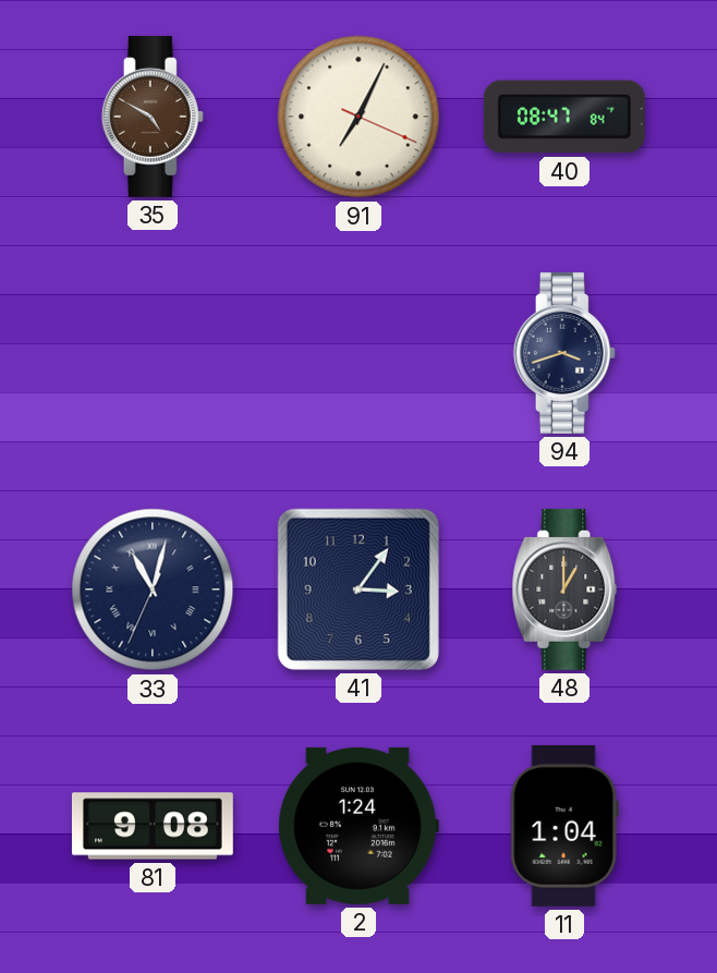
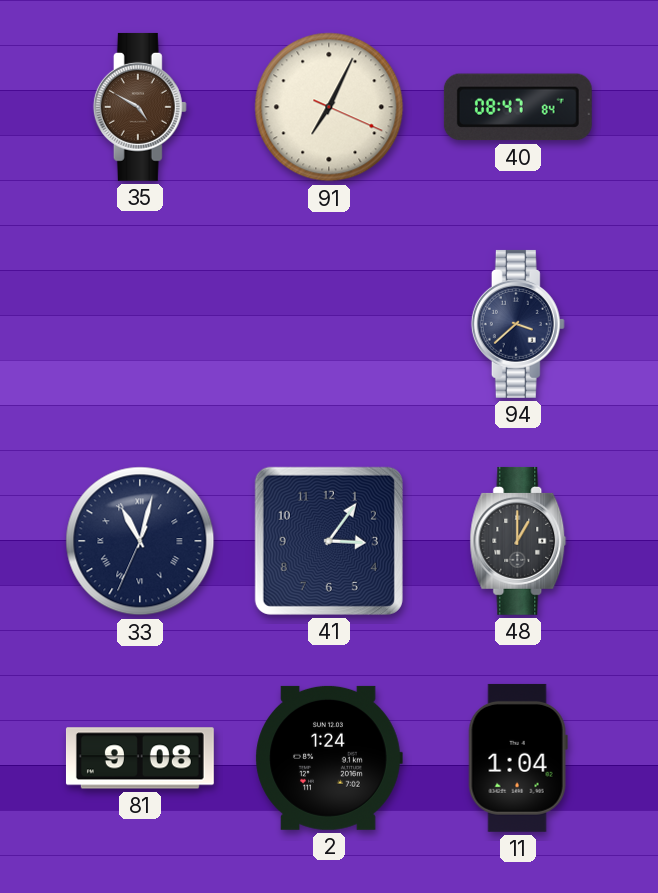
94: 3:42 -> 3:38 (518, 324)
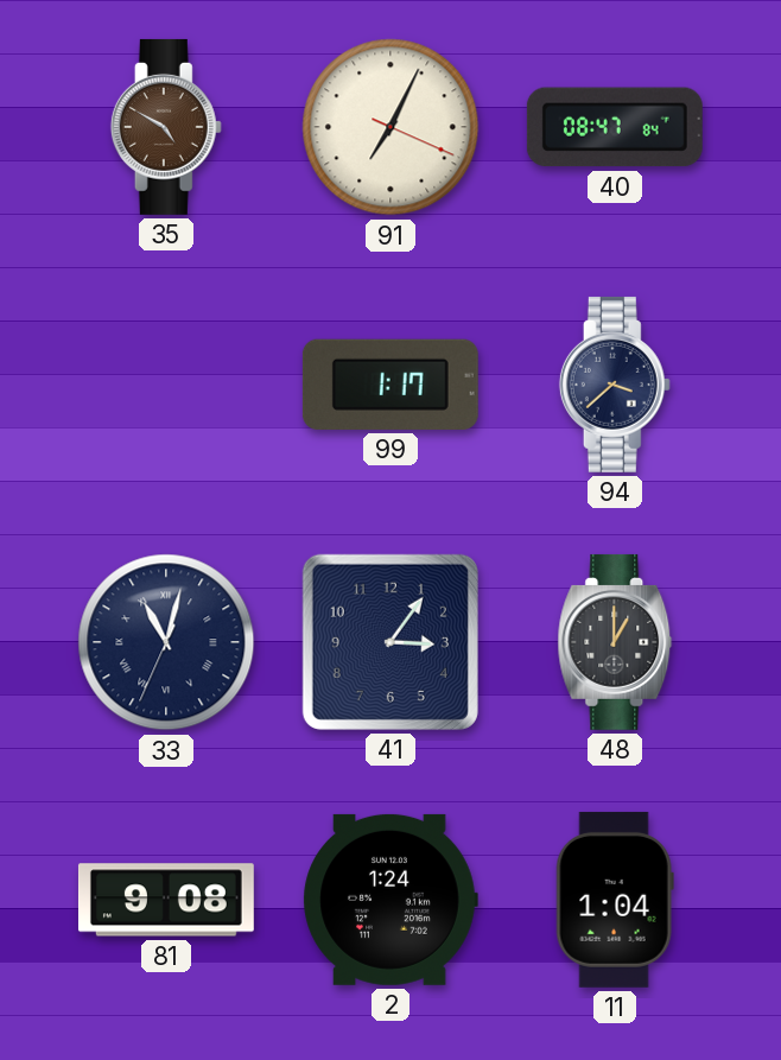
99: none -> 1:17 (390, 385)
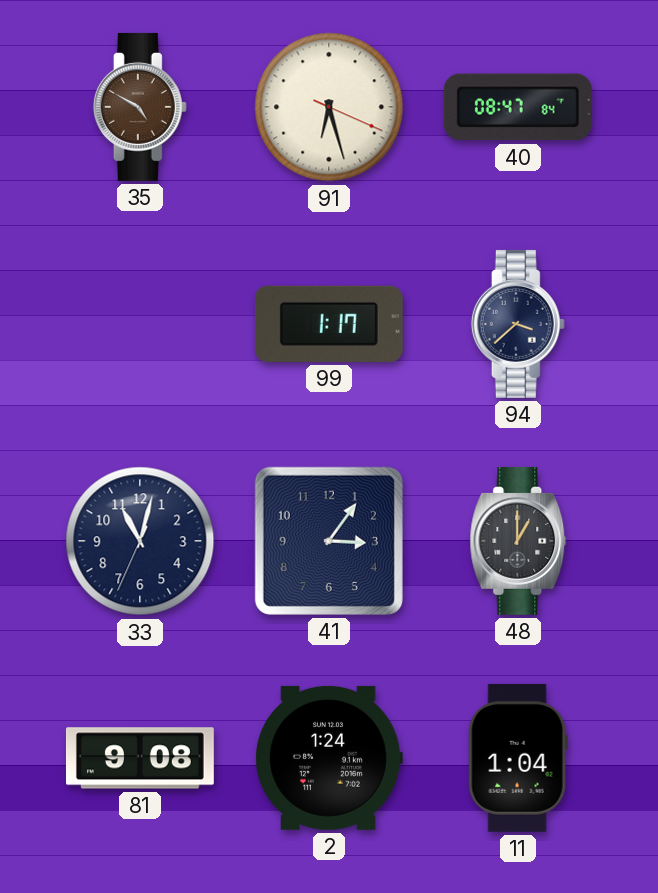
91: 7:04 -> 6:27 (329, 107)
33 numerals: Roman -> Arabic (140, 541)
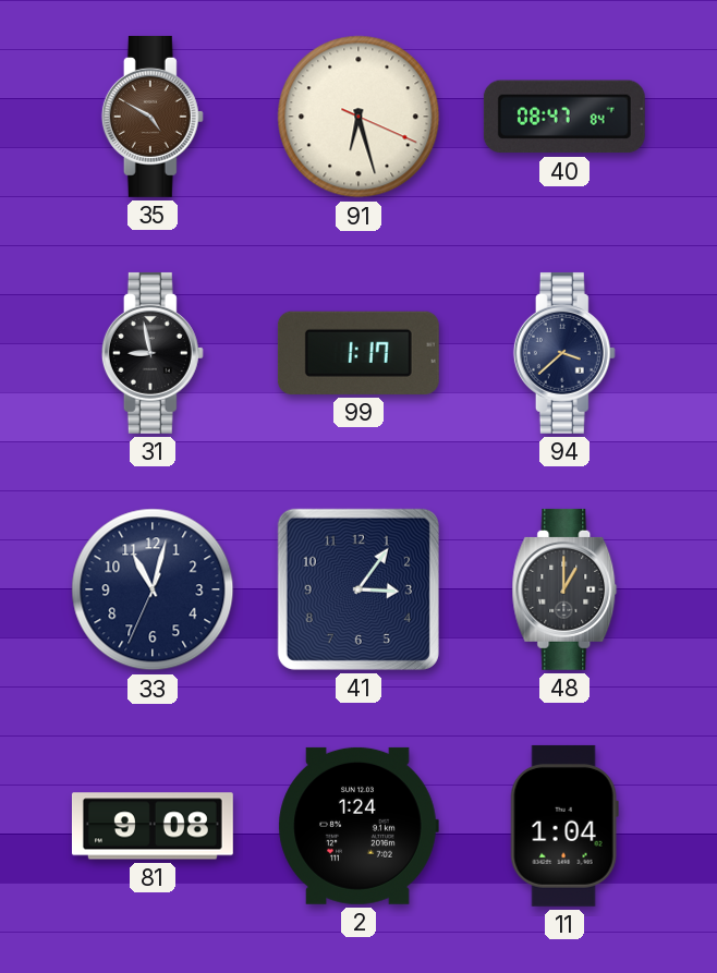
31: none -> 8:58 (153, 353)
